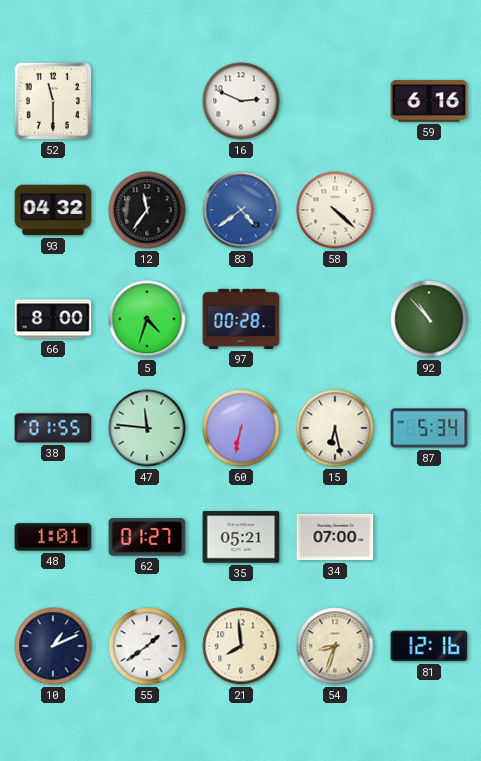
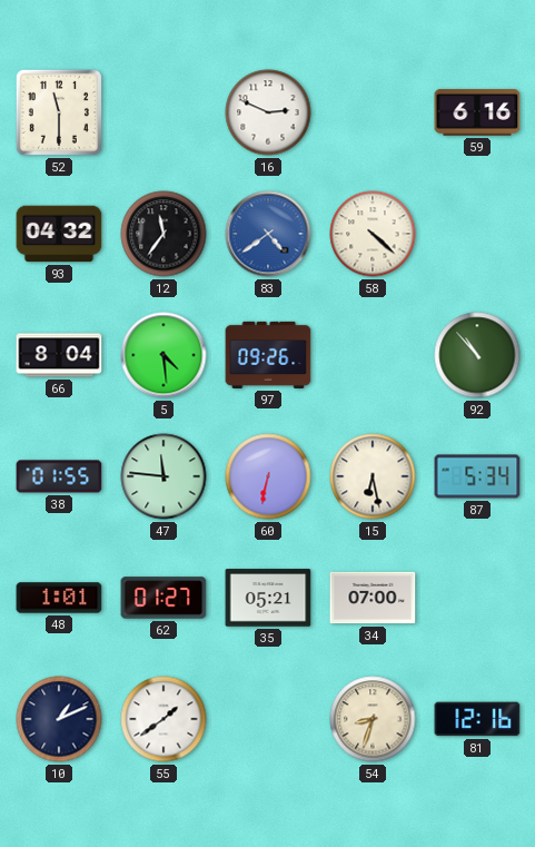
66: 8:00 -> 8:04 (59, 355)
5: 4:33 -> 4:29 (164, 355)
97: 00:28 -> 09:26 (268, 355)
21: 7:59 -> none (241, 646)
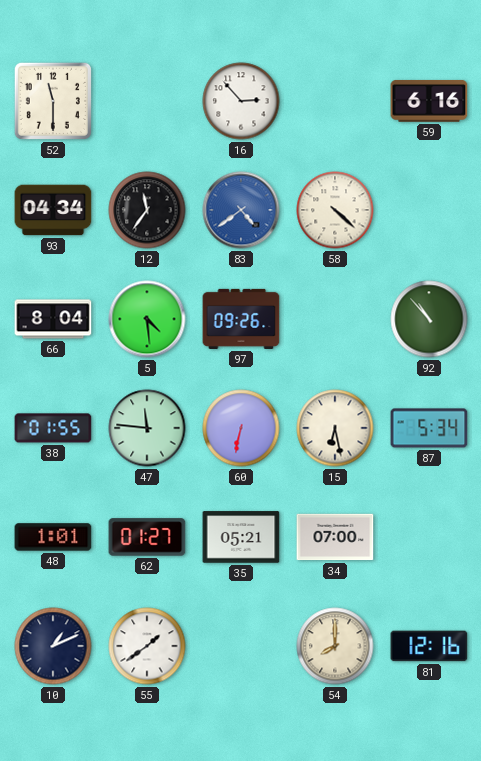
16: 2:49 -> 2:53 (241, 101)
93: 04:32 -> 04:34 (53, 210)
54: 8:33 -> 8:00 (335, 646)
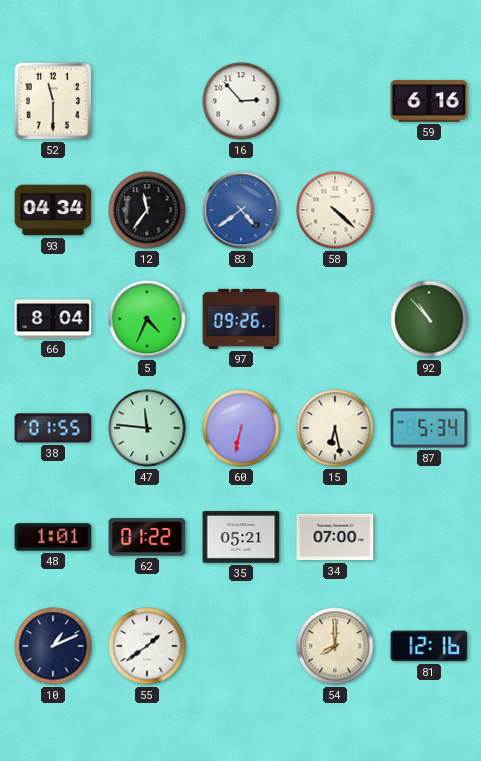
5: 4:29 -> 4:34 (147, 319)
62: 01:27 -> 01:22 (147, 537)
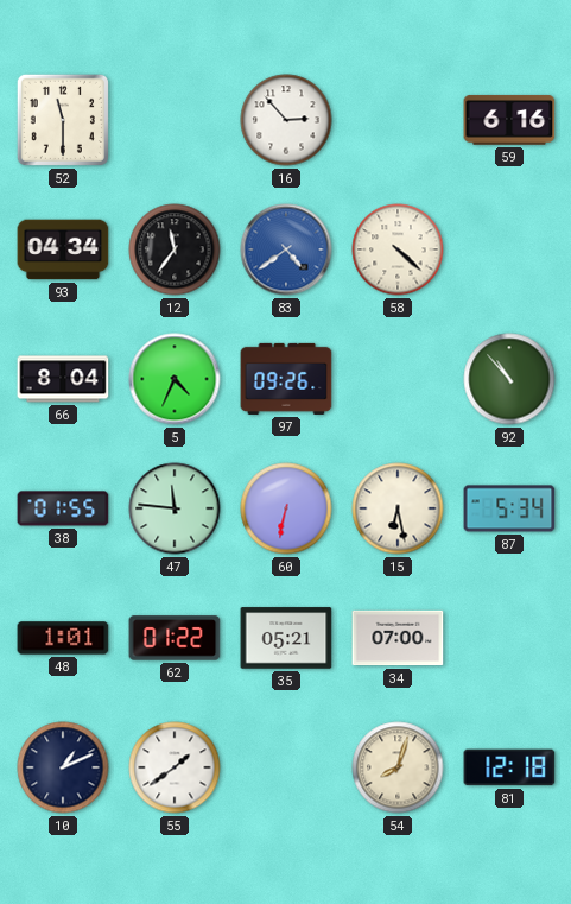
54: 8:00 -> 8:03 (398, 767)
81: 12:16 -> 12:18 (509, 767)
